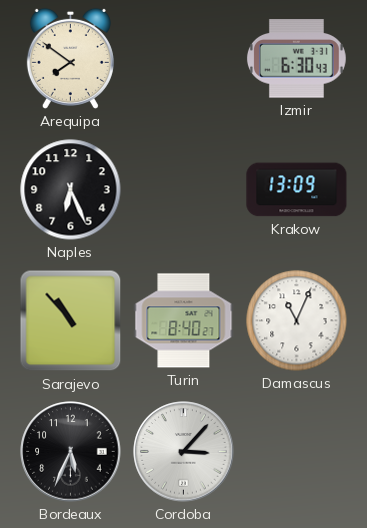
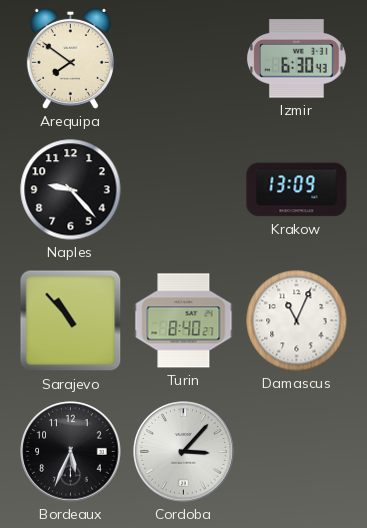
Naples: 6:26 -> 9:23 (71, 190)
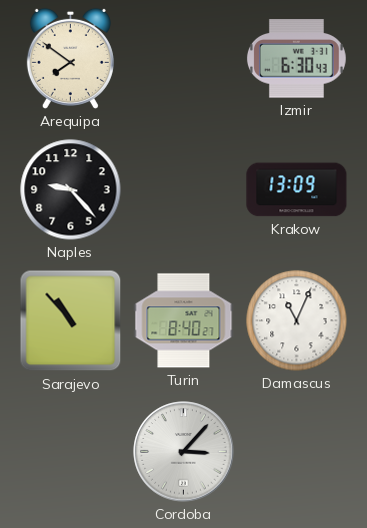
Bordeaux: 5:34 -> none (71, 452)
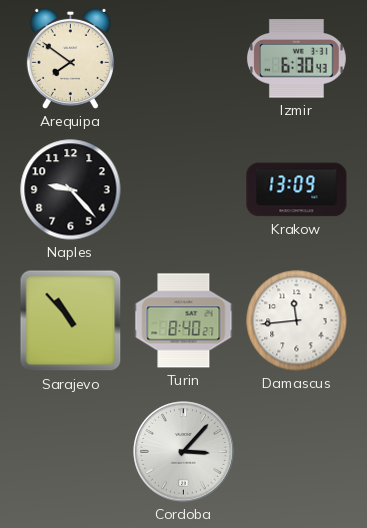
Damascus: 11:04 -> 11:44 (297, 321)
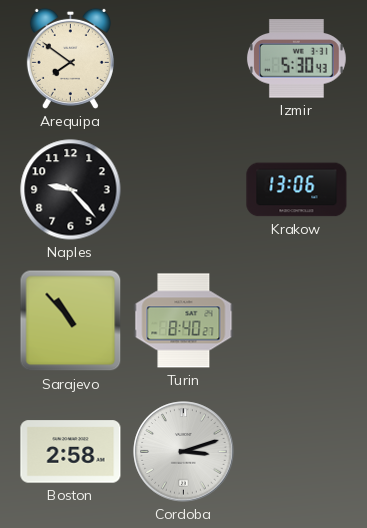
Izmir: 6:30 -> 5:30 (296, 59)
Krakow: 13:09 -> 13:06 (297, 190)
Damascus: 11:44 -> none (297, 321)
Boston: none -> 2:58 (71, 452)
Cordoba: 3:07 -> 3:12 (184, 452)
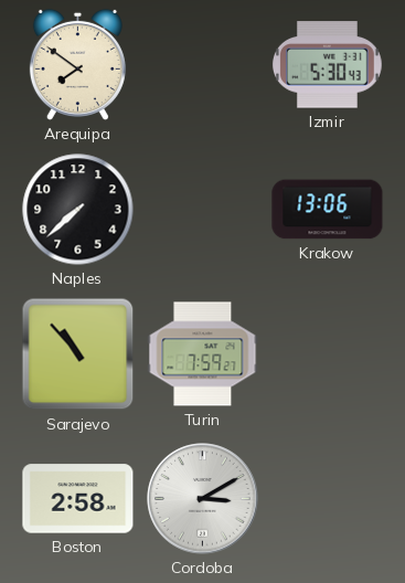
Naples: 9:23 -> 7:38 (78, 210)
Turin: 8:40 -> 7:59 (203, 354)
Cordoba: 3:12 -> 3:10 (203, 499)
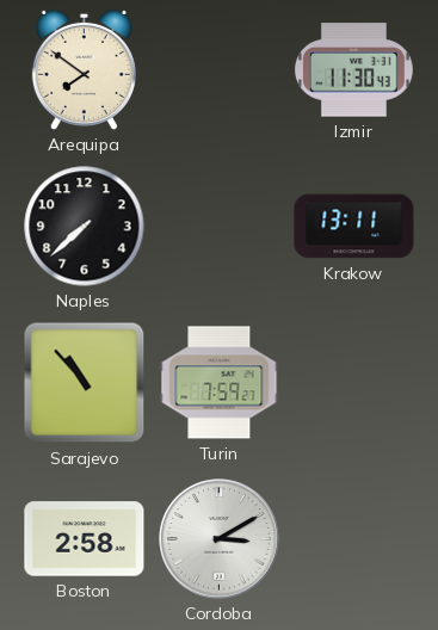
Izmir: 5:30 -> 11:30 (353, 70)
Krakow: 13:06 -> 13:11 (354, 227)
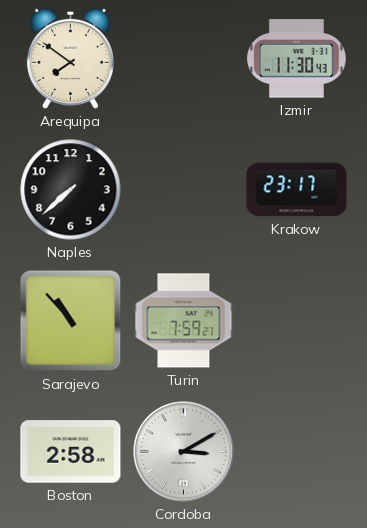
Krakow: 13:11 -> 23:17 (297, 190)
